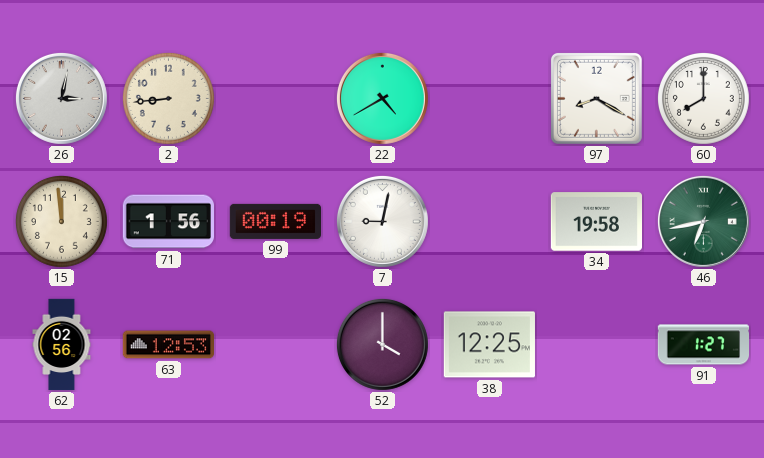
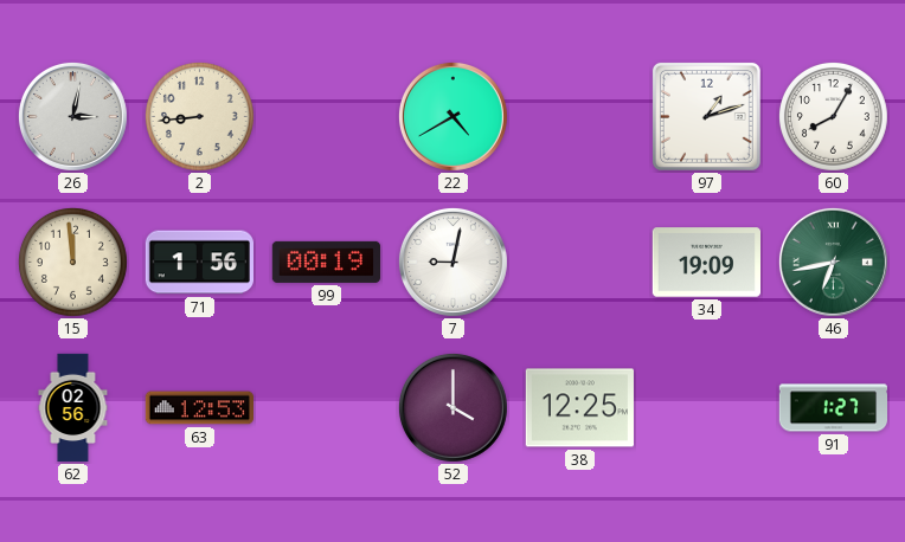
97: 8:20 -> 1:12 (706, 116)
60: 8:00 -> 8:05 (833, 116)
34: 19:58 -> 19:09 (706, 263)
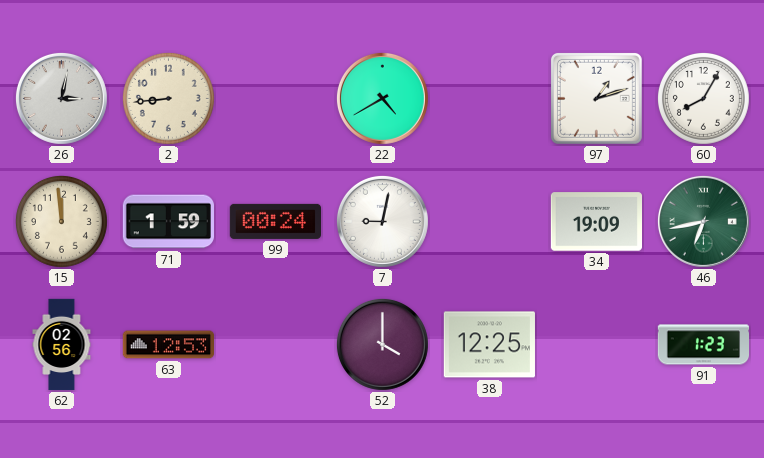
71: 1:56 -> 1:59 (168, 222)
99: 00:19 -> 00:24 (275, 221)
91: 1:27 -> 1:23 (704, 345)
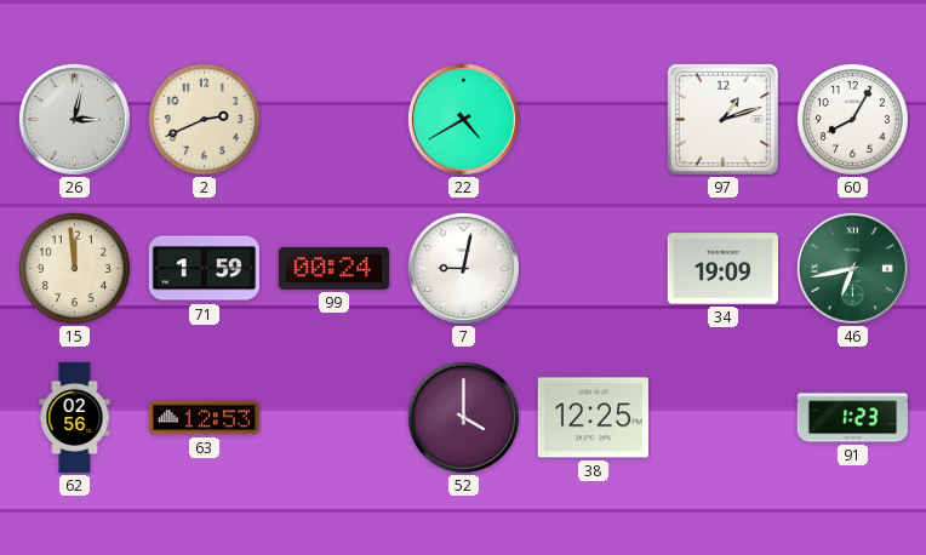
2: 8:44 -> 2:41 (204, 119)
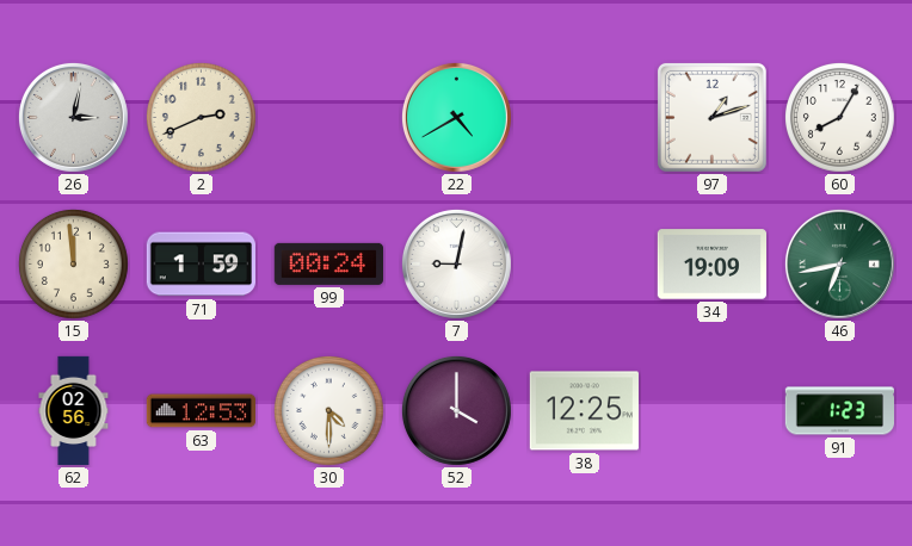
30: none -> 4:30 (328, 410)
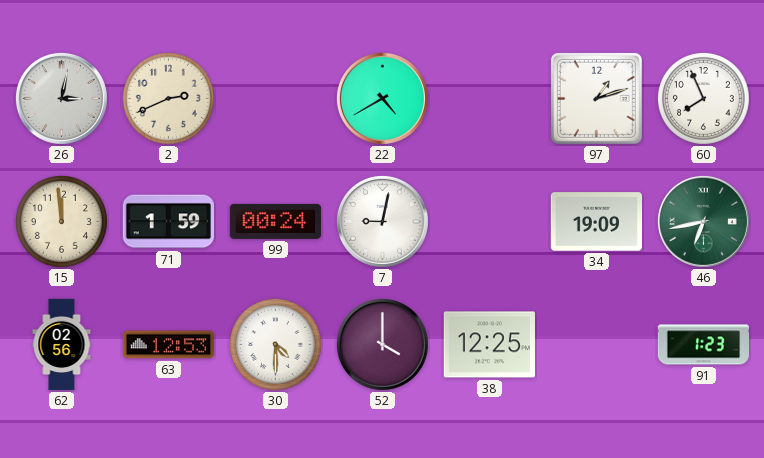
60: 8:05 -> 7:56 (703, 98)
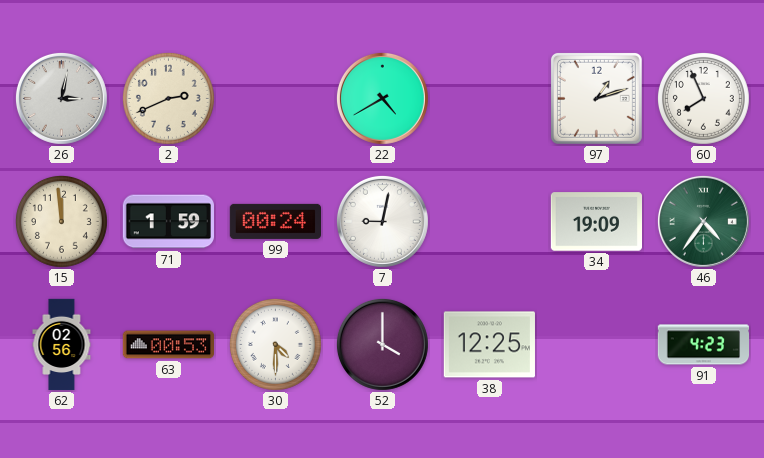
46: 6:43 -> 4:36 (703, 221)
63: 12:53 -> 00:53 (168, 345)
91: 1:23 -> 4:23 (704, 345)
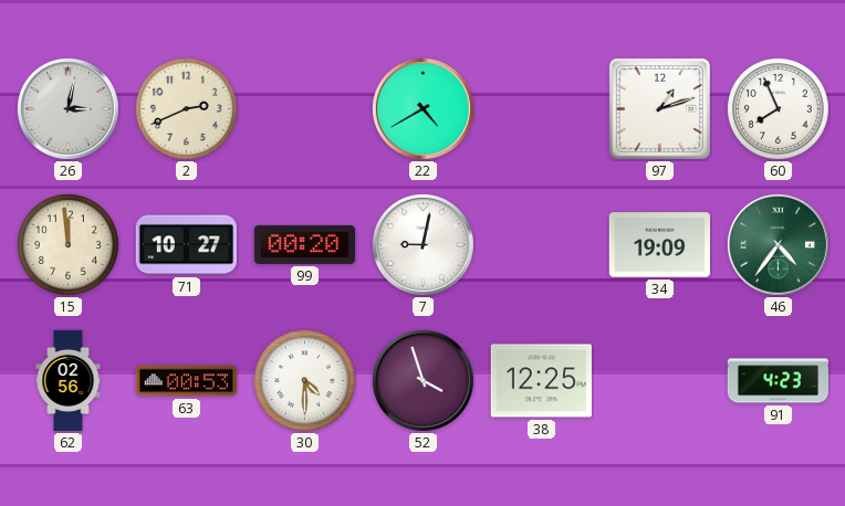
71: 1:59 -> 10:27 (186, 245)
99: 00:24 -> 00:20 (304, 244)
52: 4:00 -> 3:57 (422, 380)
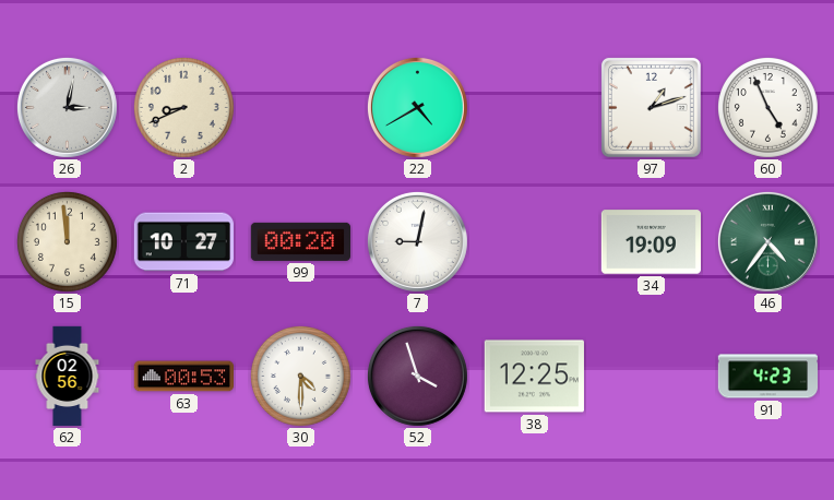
2: 2:41 -> 8:41 (183, 107)
60: 7:56 -> 4:56 (767, 107)
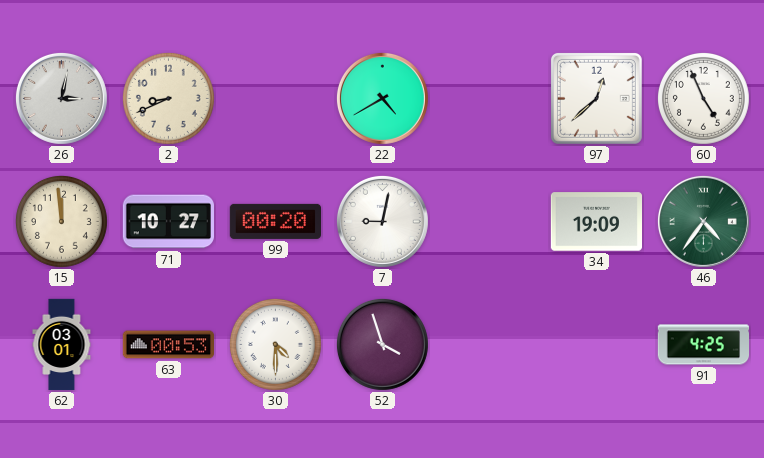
97: 1:12 -> 12:38 (596, 98)
62: 02:56 -> 03:01 (62, 345)
38: 12:25 -> none (534, 377)
91: 4:23 -> 4:25 (704, 345)
